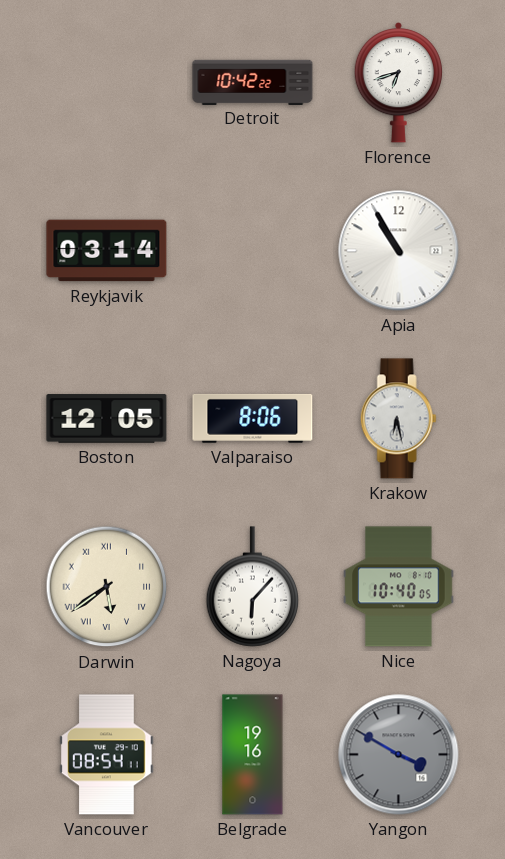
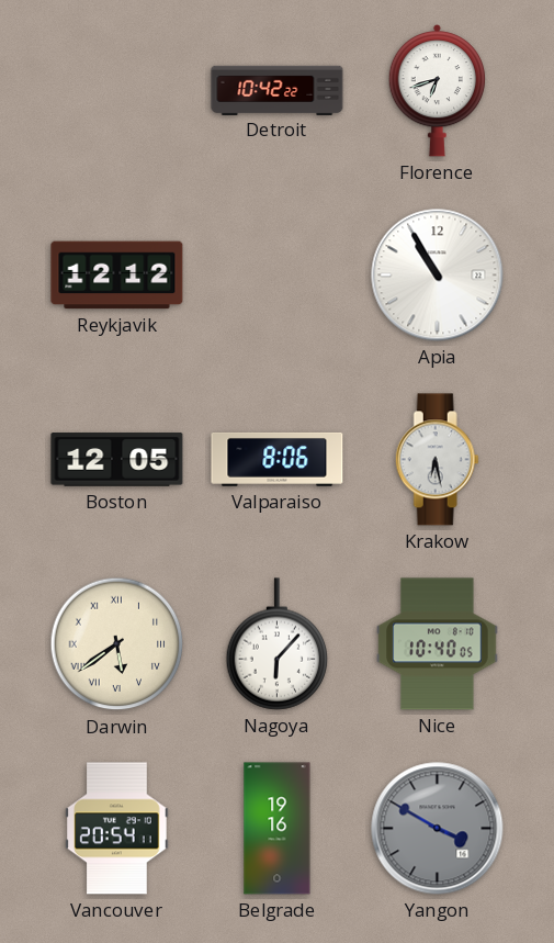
Reykjavik: 03:14 -> 12:12 (117, 276)
Vancouver: 08:54 -> 20:54 (117, 829)
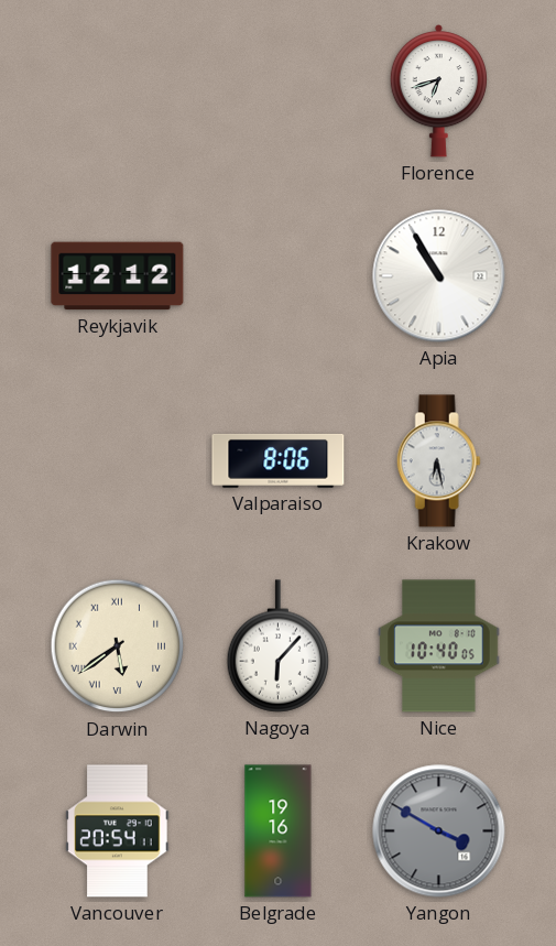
Detroit: 10:42 -> none (278, 90)
Boston: 12:05 -> none (117, 460)
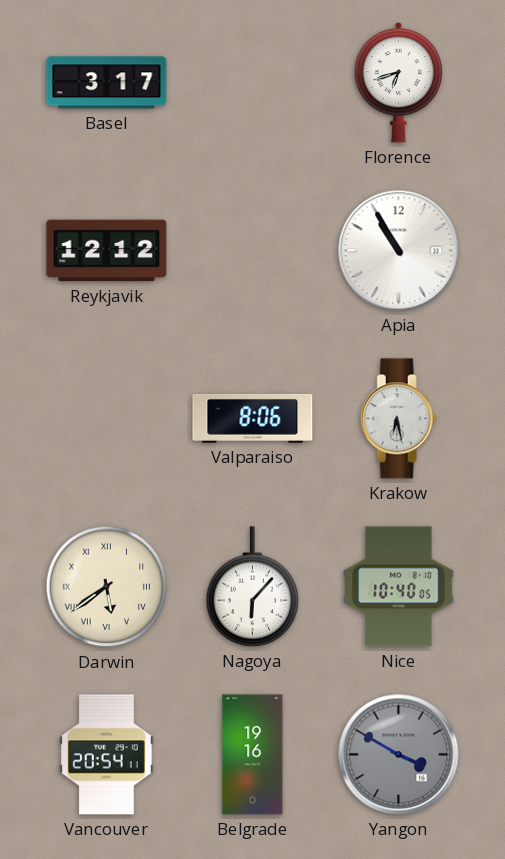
Basel: none -> 3:17 (107, 83)
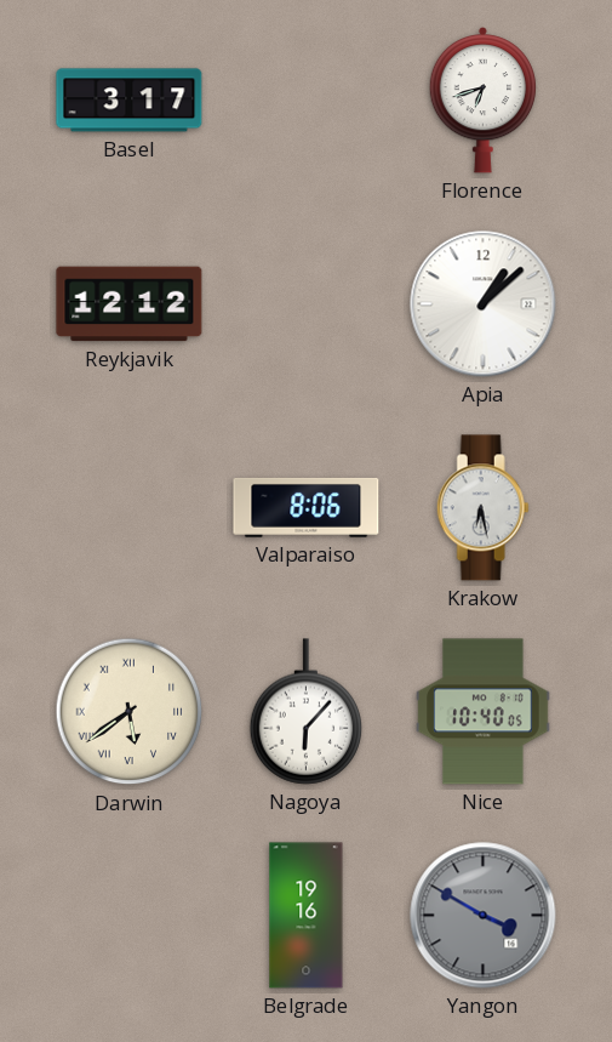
Apia: 10:55 -> 1:08 (484, 304)
Vancouver: 20:54 -> none (107, 755)
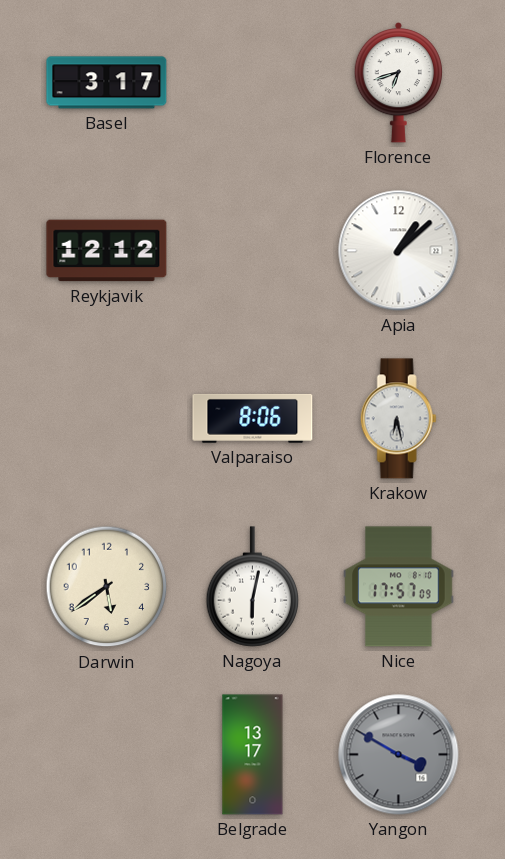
Darwin numerals: Roman -> Arabic (107, 587)
Nagoya: 6:07 -> 6:02 (253, 587)
Nice: 10:40 -> 17:57 (399, 587)
Belgrade: 19:16 -> 13:17 (253, 755)
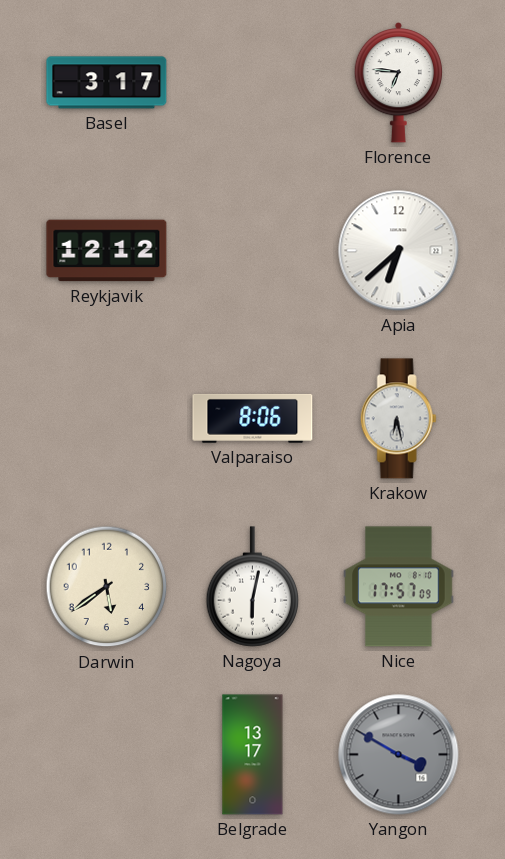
Florence: 6:42 -> 6:46 (399, 83)
Apia: 1:08 -> 6:38 (399, 251)
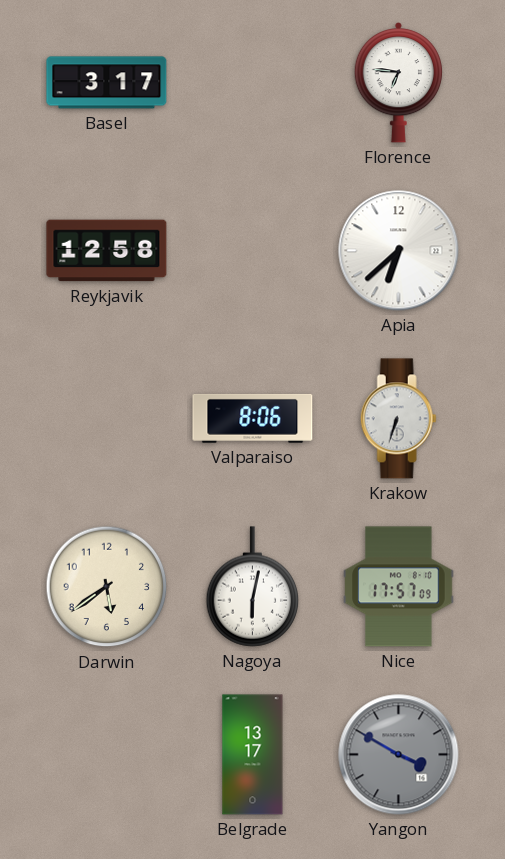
Reykjavik: 12:12 -> 12:58 (107, 251)
Krakow: 6:28 -> 6:33 (398, 419)
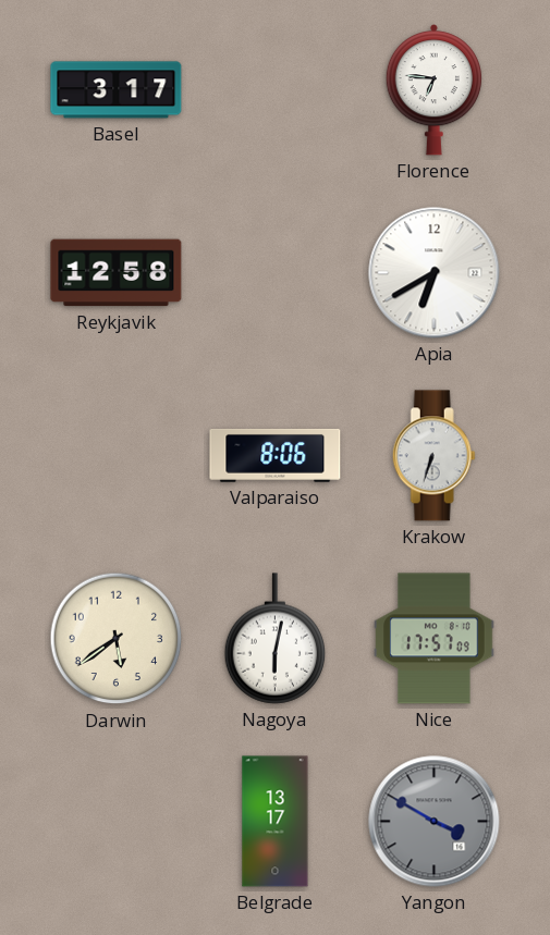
Apia: 6:38 -> 6:40 (435, 273)
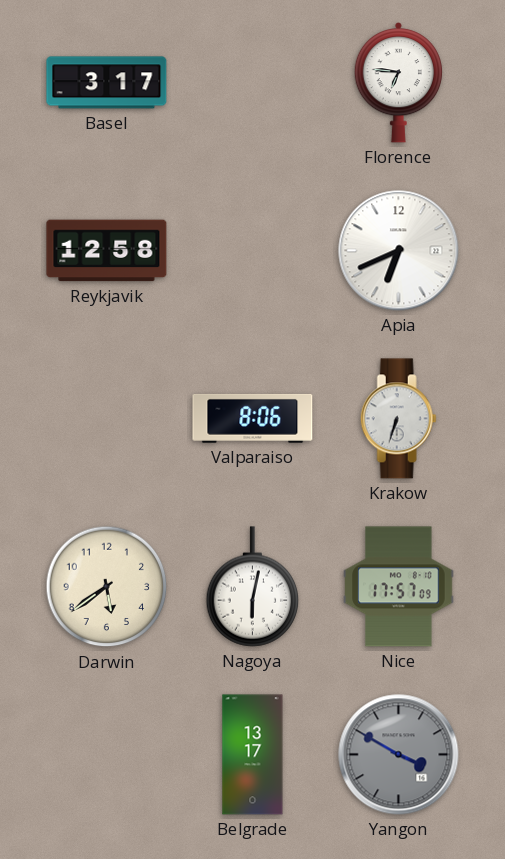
Apia: 6:40 -> 6:41 (399, 251)
